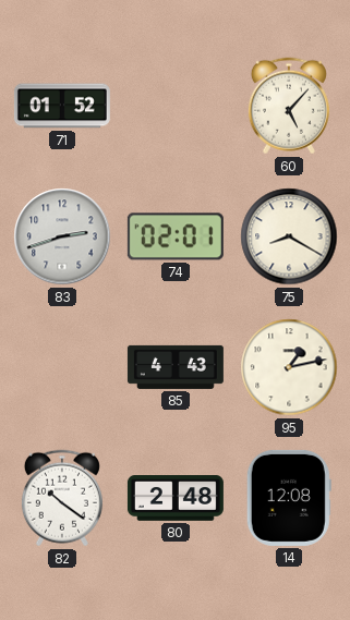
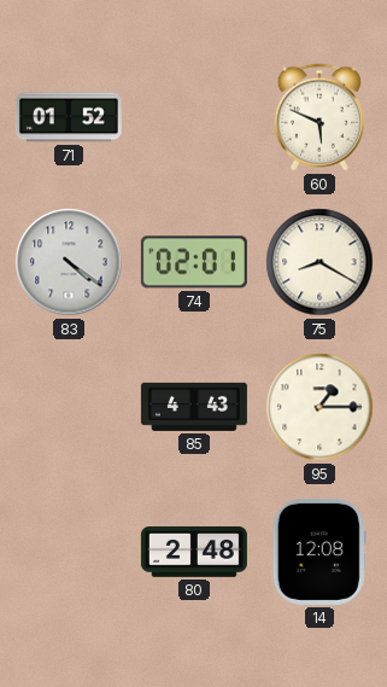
60: 5:07 -> 5:49 (319, 117)
83: 2:42 -> 4:21 (69, 262)
95: 1:13 -> 1:15 (319, 407)
82: 10:21 -> none (62, 498)
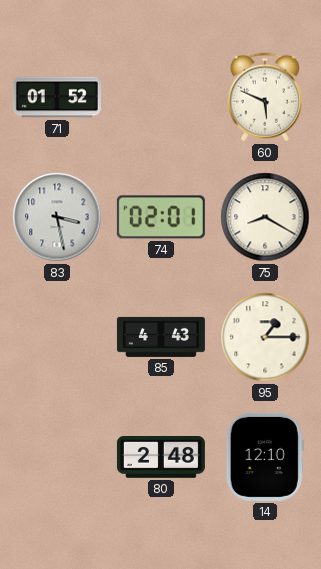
83: 4:21 -> 3:28 (57, 217)
14: 12:08 -> 12:10 (265, 457)
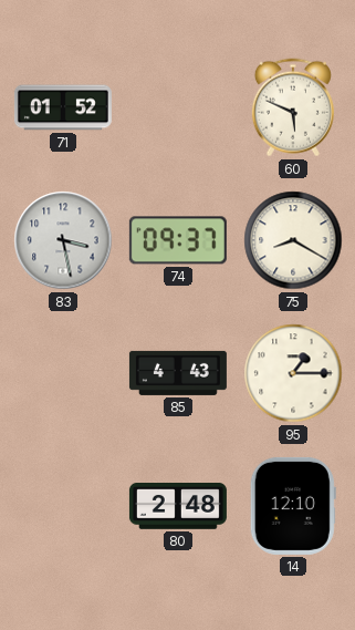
74: 02:01 -> 09:37 (178, 240)
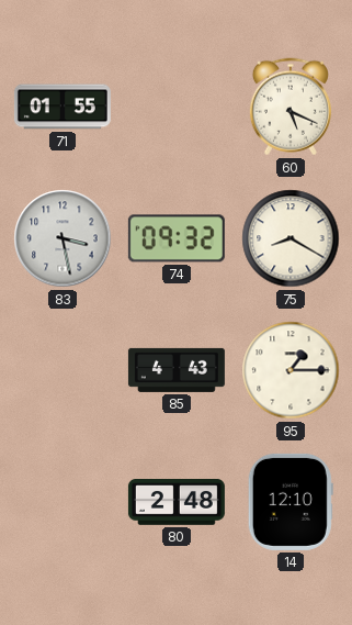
71: 01:52 -> 01:55 (63, 107)
60: 5:49 -> 5:19 (291, 107)
74: 09:37 -> 09:32 (177, 238)
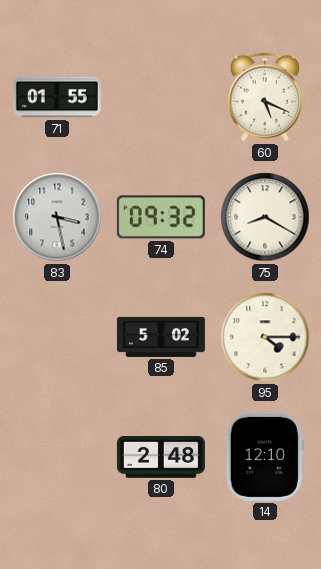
85: 4:43 -> 5:02 (161, 337)
95: 1:15 -> 4:15 (265, 337)
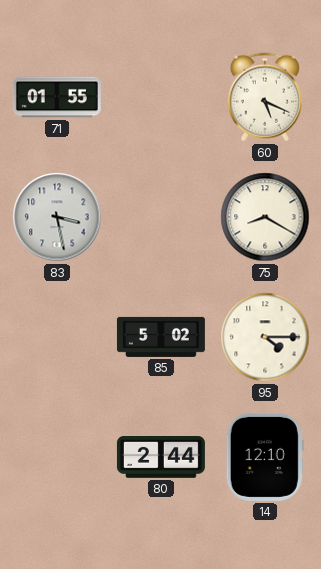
74: 09:32 -> none (161, 217)
80: 2:48 -> 2:44 (161, 458)
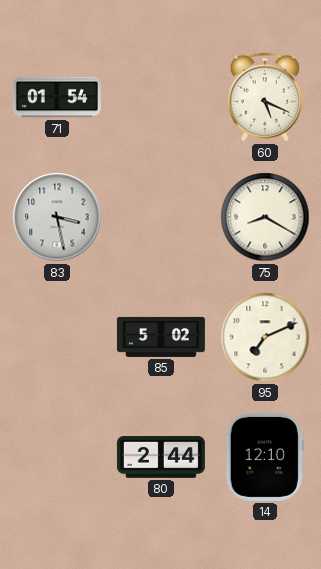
71: 01:55 -> 01:54 (57, 97)
95: 4:15 -> 7:11 (265, 337)
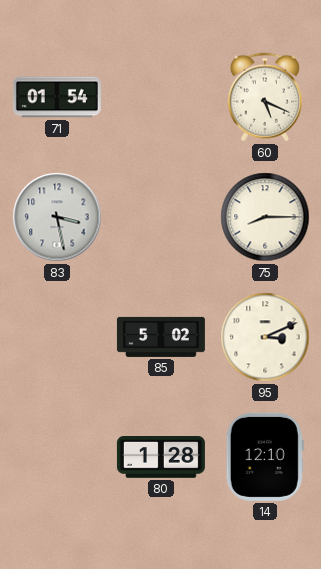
75: 8:20 -> 8:15 (265, 217)
95: 7:11 -> 3:11 (265, 337)
80: 2:44 -> 1:28 (161, 458)
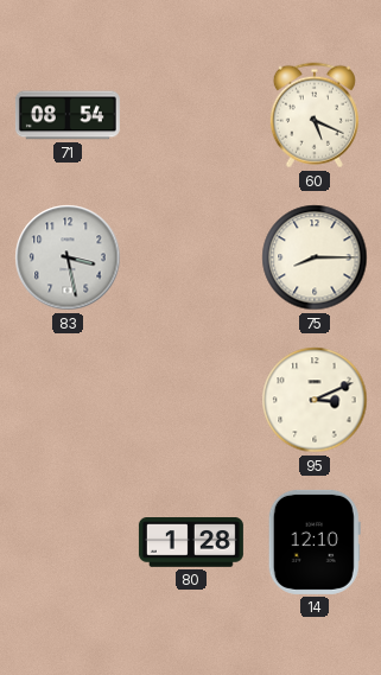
71: 01:54 -> 08:54 (68, 115)
85: 5:02 -> none (161, 337)
